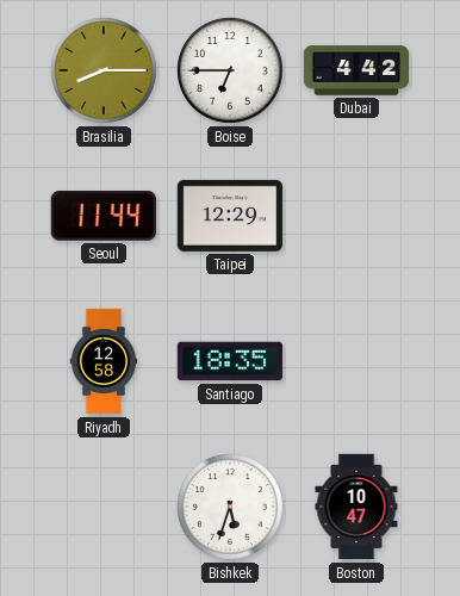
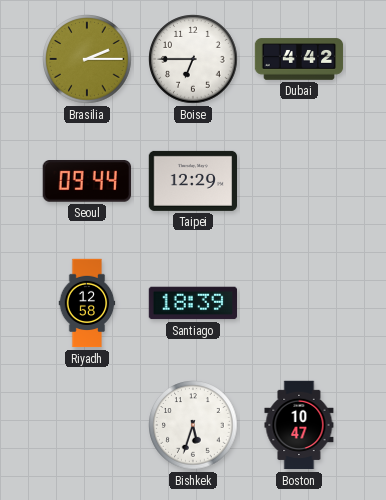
Brasilia: 8:15 -> 2:15 (87, 59)
Seoul: 11:44 -> 09:44 (87, 182)
Santiago: 18:35 -> 18:39 (193, 303)
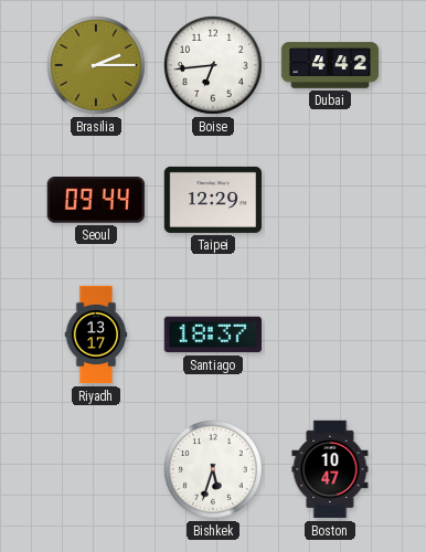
Boise: 6:45 -> 6:44 (213, 65)
Riyadh: 12:58 -> 13:17 (96, 335)
Santiago: 18:39 -> 18:37 (213, 335)
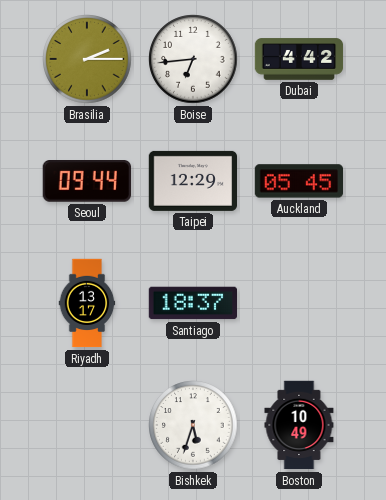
Auckland: none -> 05:45 (298, 181)
Boston: 10:47 -> 10:49 (299, 425)
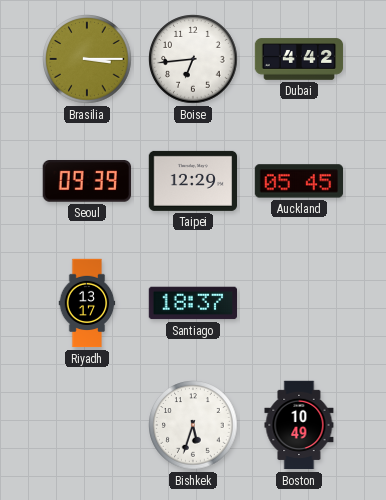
Brasilia: 2:15 -> 3:15 (87, 59)
Seoul: 09:44 -> 09:39 (87, 182)
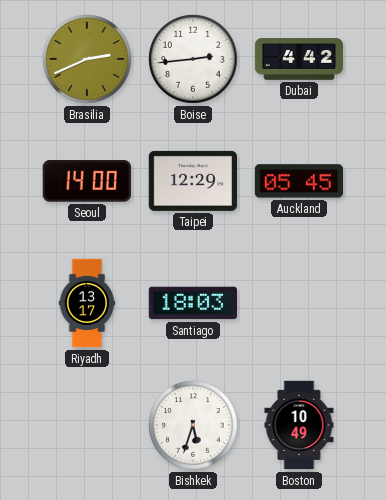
Brasilia: 3:15 -> 2:41 (87, 59)
Boise: 6:44 -> 2:44 (193, 59)
Seoul: 09:39 -> 14:00 (87, 182)
Santiago: 18:37 -> 18:03 (193, 303)
